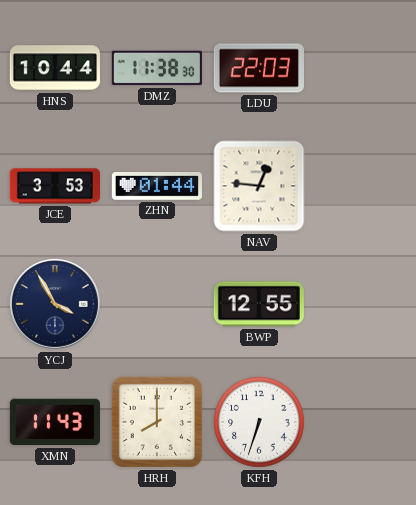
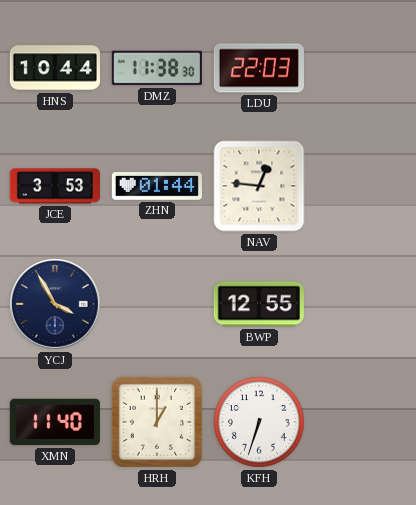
XMN: 11:43 -> 11:40 (55, 422)
HRH: 8:00 -> 1:00 (157, 422)
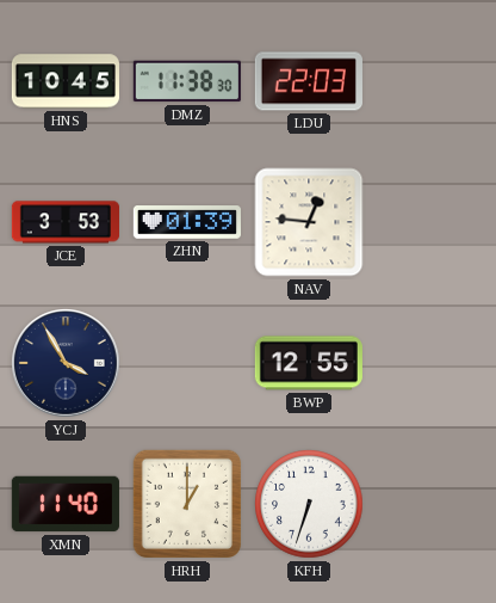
HNS: 10:44 -> 10:45 (66, 81)
ZHN: 01:44 -> 01:39 (187, 222)
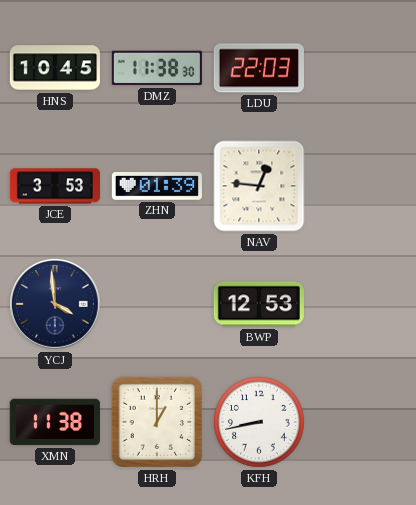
YCJ: 3:55 -> 3:59 (56, 305)
BWP: 12:55 -> 12:53 (259, 304)
XMN: 11:40 -> 11:38 (55, 422)
KFH: 6:33 -> 8:43 (259, 422)
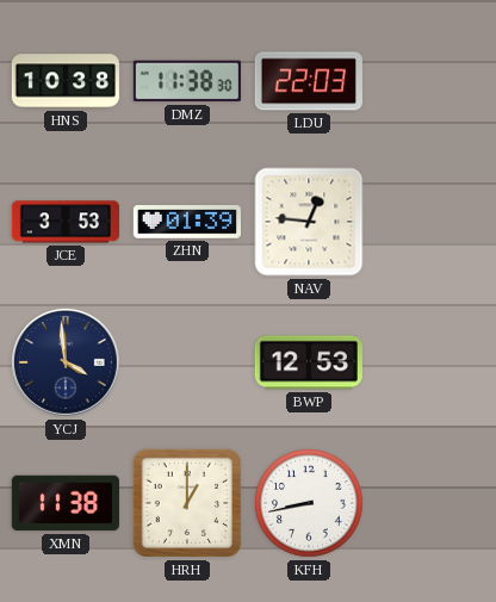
HNS: 10:45 -> 10:38 (66, 81)
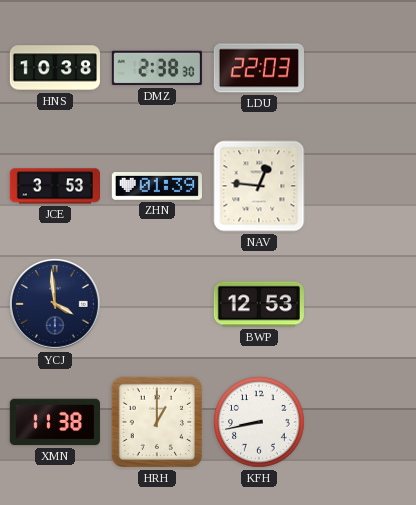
DMZ: 11:38 -> 2:38 (157, 68)
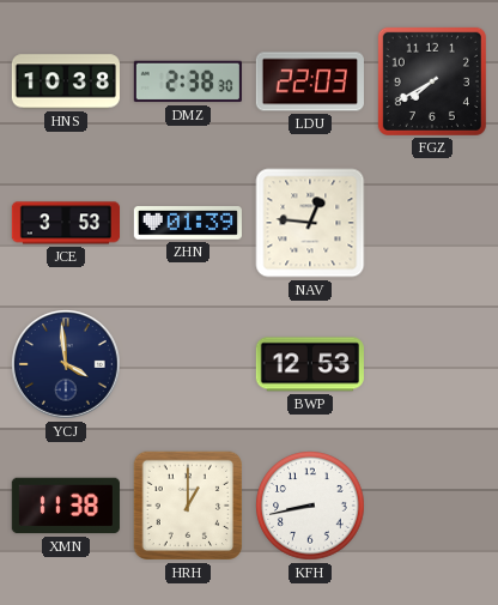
FGZ: none -> 7:40 (432, 81)
